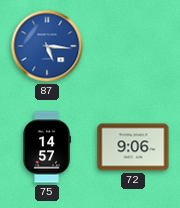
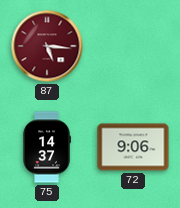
87 dial: blue -> burgundy (47, 46)
75: 14:57 -> 14:37 (46, 147)
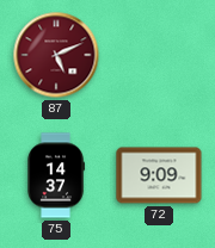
87: 5:16 -> 5:11 (56, 55)
72: 9:06 -> 9:09 (159, 175)
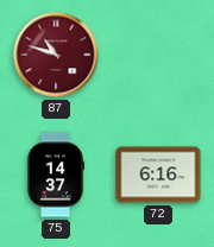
87: 5:11 -> 10:48 (56, 55)
72: 9:09 -> 6:16 (158, 175)
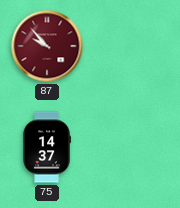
87: 10:48 -> 9:53 (47, 46)
72: 6:16 -> none (158, 175)
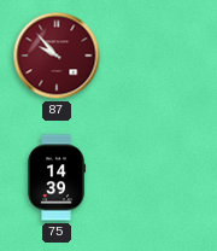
75: 14:37 -> 14:39 (55, 177)
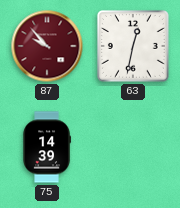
63: none -> 12:32 (133, 46)
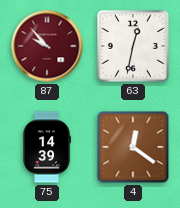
4: none -> 12:21 (133, 147)
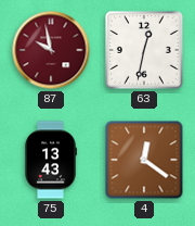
87: 9:53 -> 9:58 (51, 50)
75: 14:39 -> 13:43 (50, 160)
